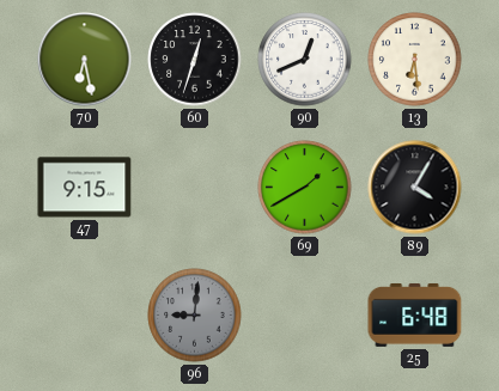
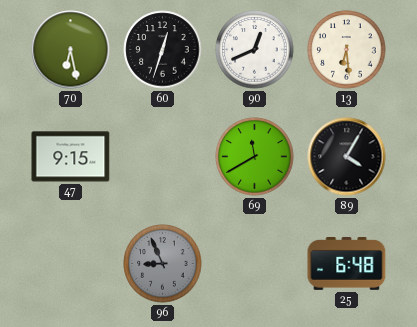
69: 1:40 -> 11:40 (255, 157)
96: 9:01 -> 8:56 (163, 264)
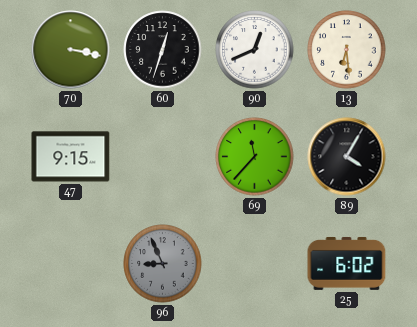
70: 6:28 -> 3:17 (71, 50)
69: 11:40 -> 11:37 (255, 157)
25: 6:48 -> 6:02 (347, 263)
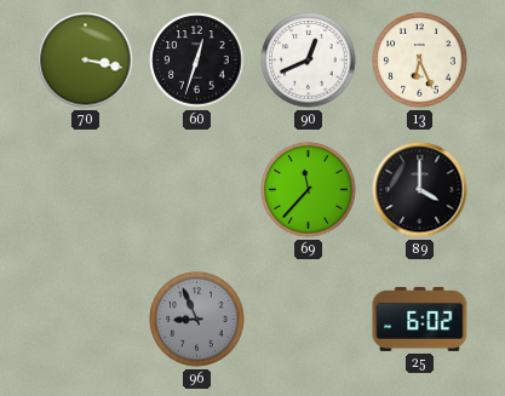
13: 6:29 -> 6:26 (420, 61)
47: 9:15 -> none (71, 157)
89: 4:05 -> 4:00 (420, 190)
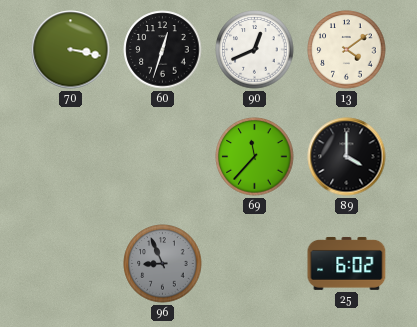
13: 6:26 -> 4:09 (347, 50)
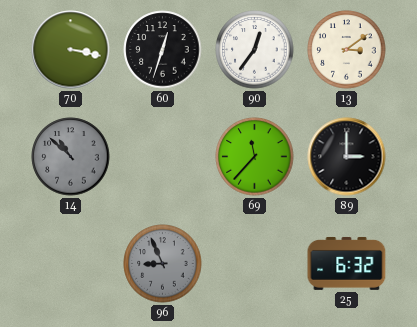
90: 12:41 -> 12:36 (255, 50)
13: 4:09 -> 3:09 (347, 50)
14: none -> 10:52 (71, 157)
89: 4:00 -> 3:00 (347, 157)
25: 6:02 -> 6:32 (347, 263)
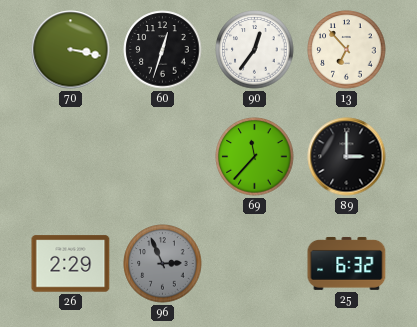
13: 3:09 -> 6:53 (347, 50)
14: 10:52 -> none (71, 157)
26: none -> 2:29 (71, 264)
96: 8:56 -> 2:56 (163, 264)
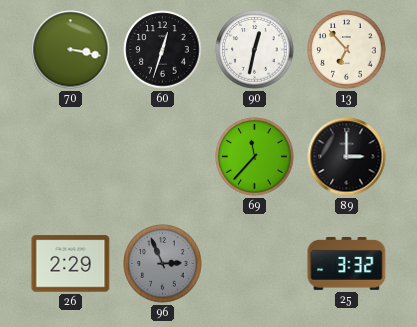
90: 12:36 -> 12:32 (255, 50)
25: 6:32 -> 3:32 (347, 263)
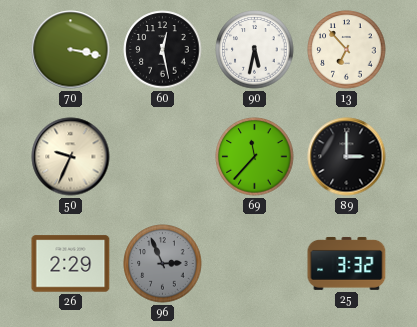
60: 12:33 -> 12:28 (163, 50)
90: 12:32 -> 5:32 (255, 50)
50: none -> 9:34 (71, 157)
